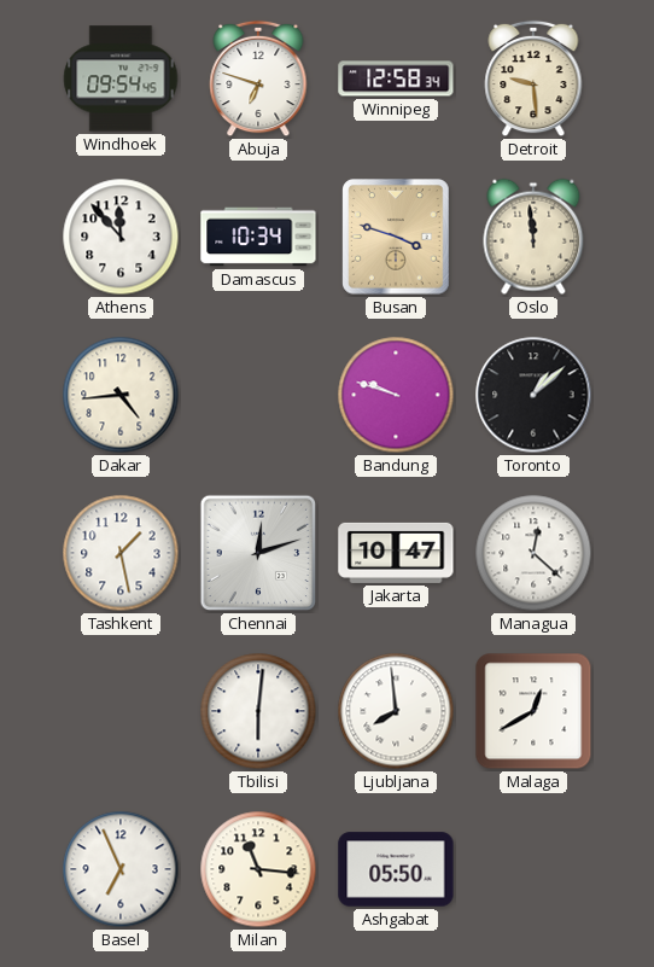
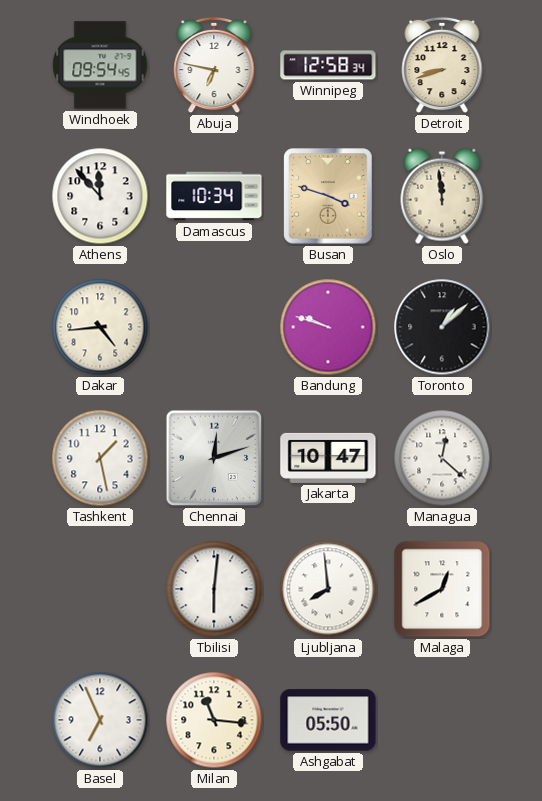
Abuja: 6:48 -> 6:47 (214, 65)
Detroit: 9:29 -> 8:42 (442, 65)
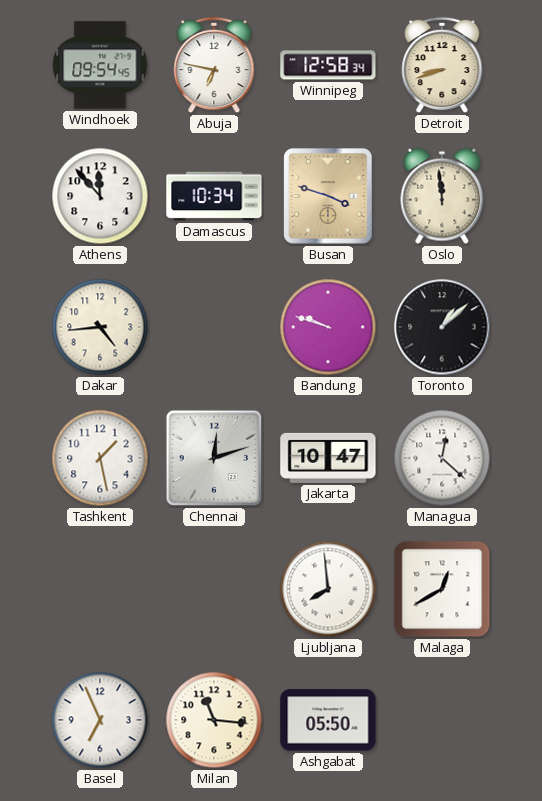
Tbilisi: 6:01 -> none (214, 589)
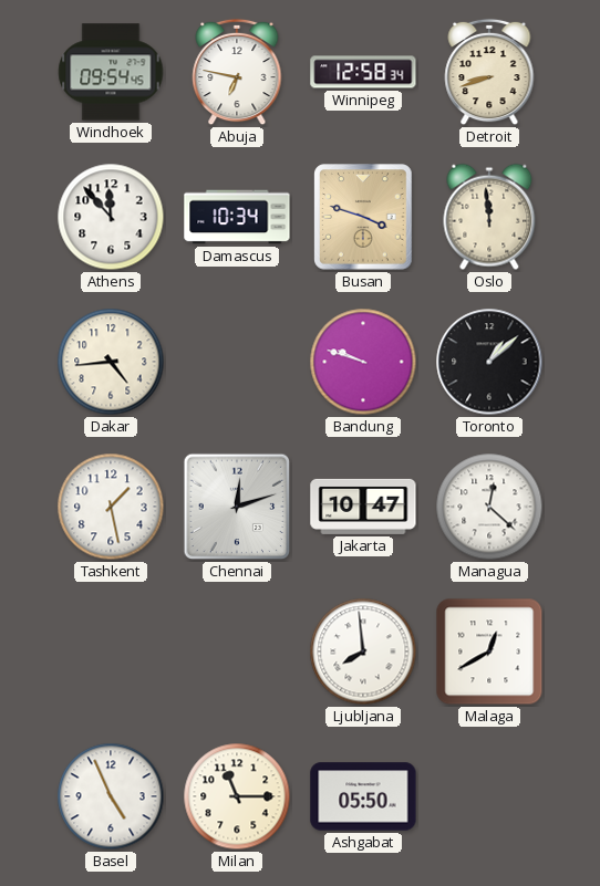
Basel: 6:56 -> 4:56 (111, 796)
Milan: 11:16 -> 11:15 (237, 796)
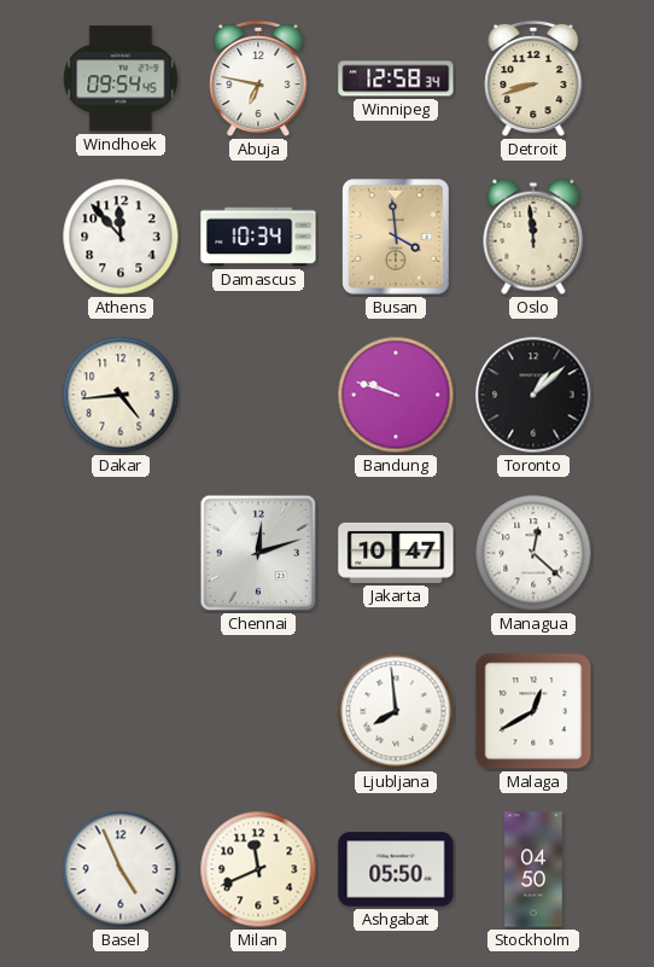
Busan: 3:48 -> 3:59 (396, 237)
Tashkent: 1:28 -> none (111, 507)
Milan: 11:15 -> 11:41 (258, 869)
Stockholm: none -> 04:50 (533, 869)
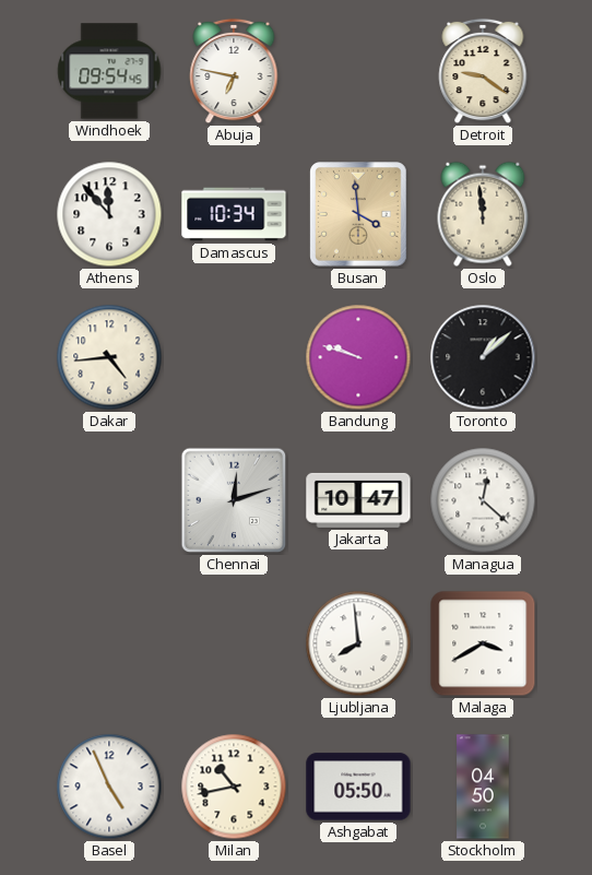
Winnipeg: 12:58 -> none (396, 78)
Detroit: 8:42 -> 9:21 (483, 71)
Malaga: 12:40 -> 3:40 (483, 643)
Milan: 11:41 -> 10:43 (234, 787)
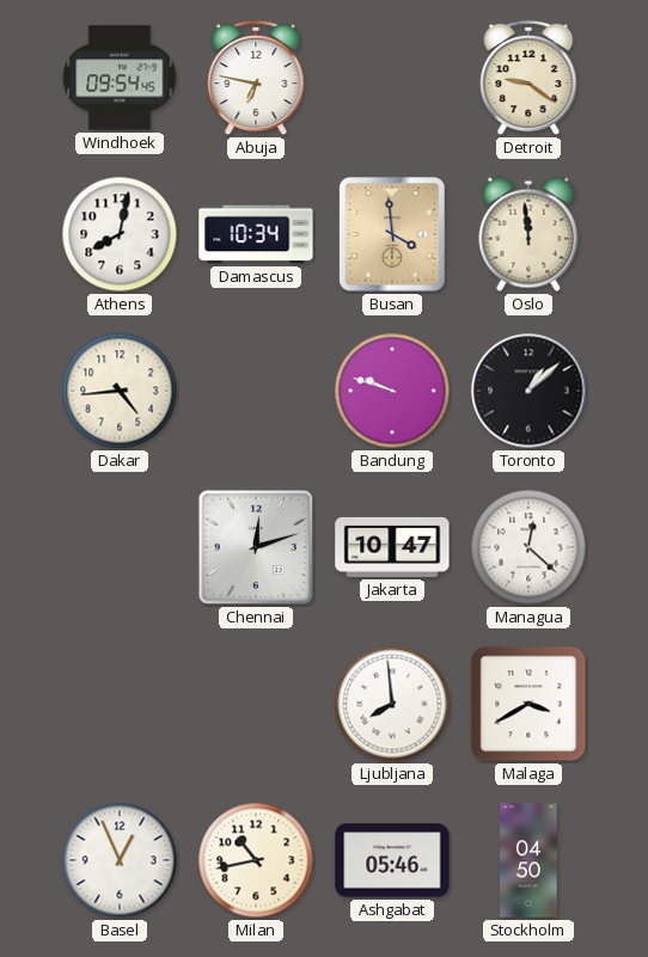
Athens: 11:53 -> 8:02 (120, 234)
Basel: 4:56 -> 12:56 (120, 860)
Ashgabat: 05:50 -> 05:46 (392, 860)
